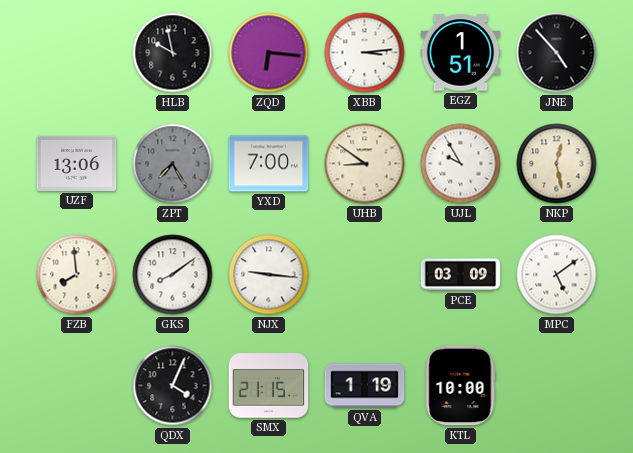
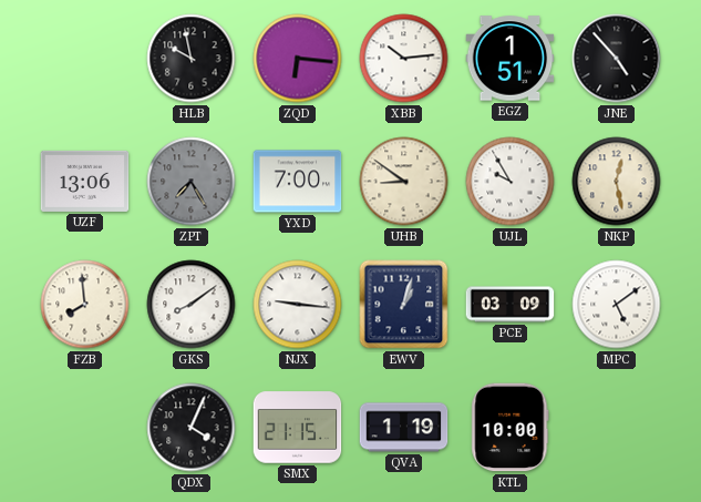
XBB: 3:14 -> 10:14 (404, 59)
EWV: none -> 1:03 (404, 305)
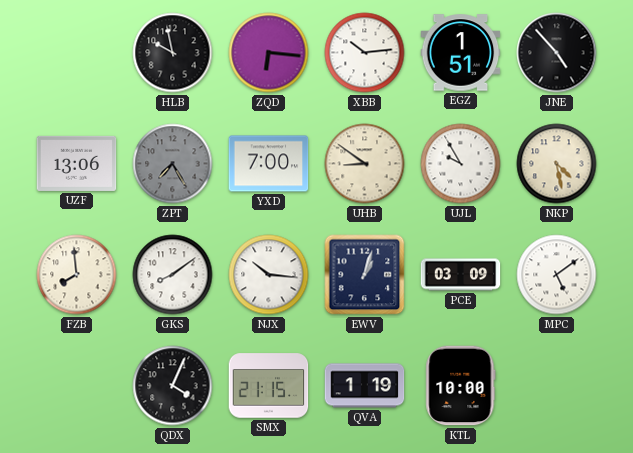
NKP: 12:28 -> 4:28 (557, 164)
NJX: 9:16 -> 10:16 (269, 275)
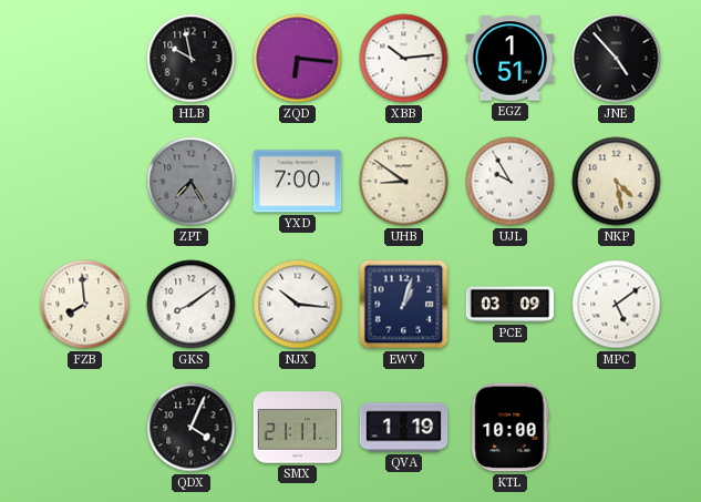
UZF: 13:06 -> none (77, 163)
SMX: 21:15 -> 21:11 (298, 428)
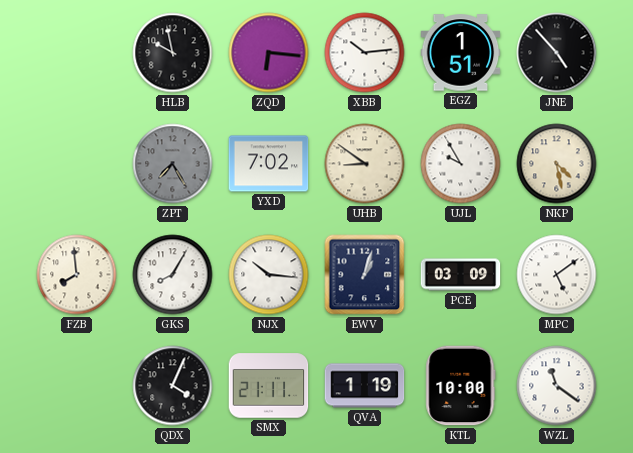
YXD: 7:00 -> 7:02 (269, 164)
GKS: 8:09 -> 8:05 (173, 275)
WZL: none -> 11:21 (557, 386)
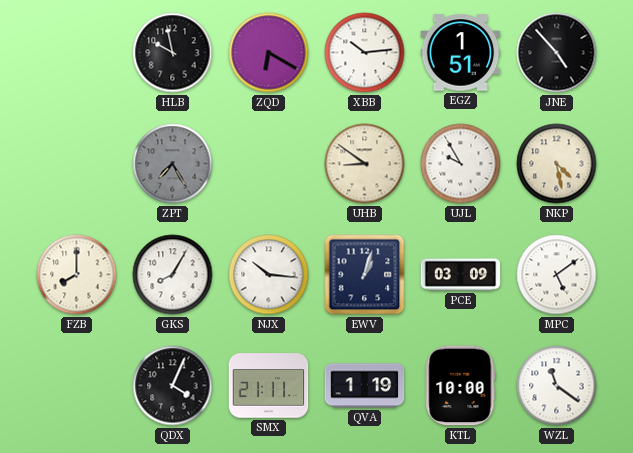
ZQD: 6:16 -> 6:20 (269, 53)
YXD: 7:02 -> none (269, 164)
FZB: 7:59 -> 8:00 (77, 275)
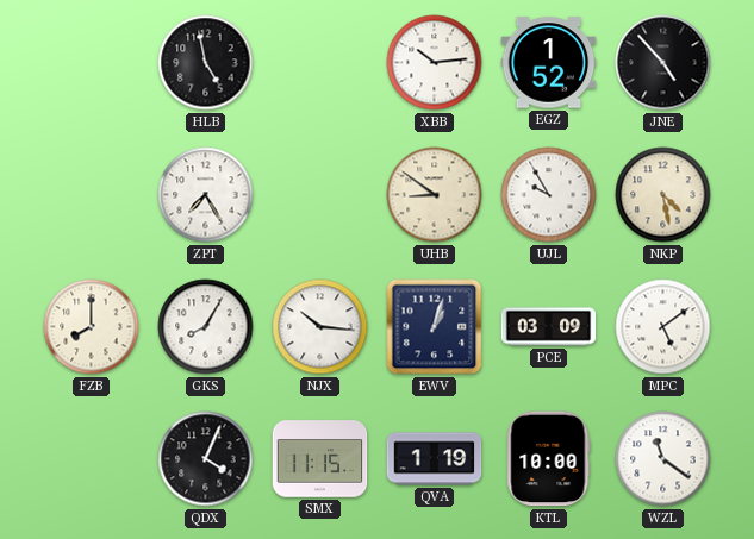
HLB: 9:58 -> 4:58 (206, 63)
ZQD: 6:20 -> none (269, 53)
EGZ: 1:51 -> 1:52 (549, 63)
ZPT dial: grey -> white (206, 195)
SMX: 21:11 -> 11:15 (320, 459)
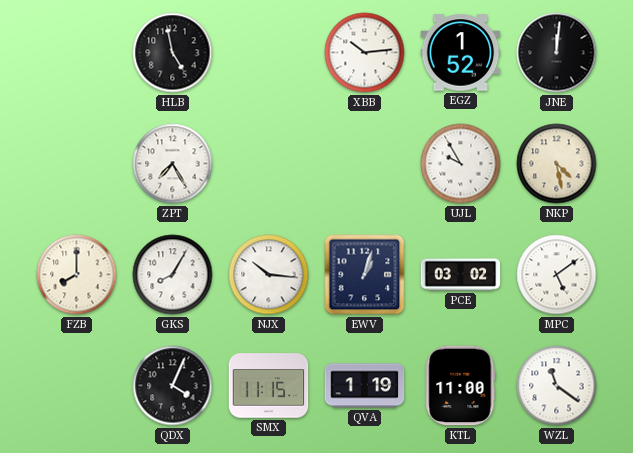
JNE: 4:53 -> 12:01 (557, 53)
UHB: 8:51 -> none (435, 195)
PCE: 03:09 -> 03:02 (461, 275)
KTL: 10:00 -> 11:00 (461, 386)
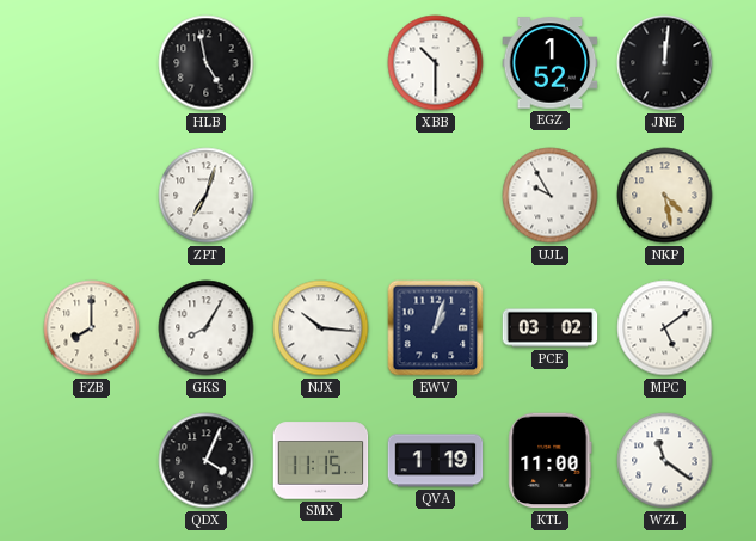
XBB: 10:14 -> 10:30 (436, 63)
ZPT: 7:25 -> 7:03 (207, 196)
